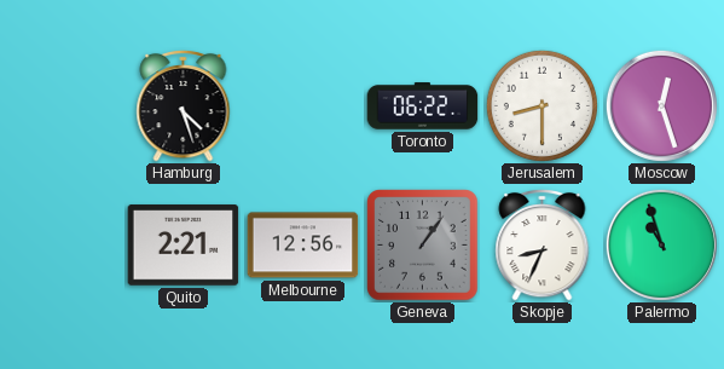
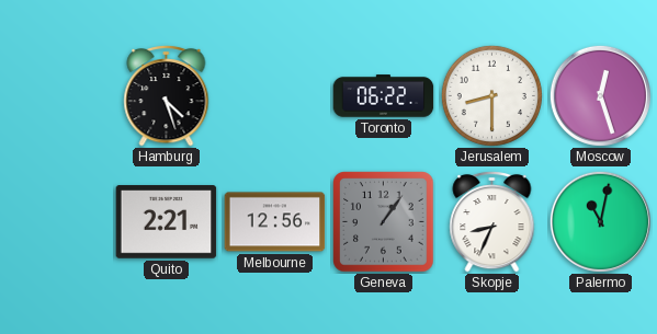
Palermo: 10:57 -> 11:02 (600, 221)
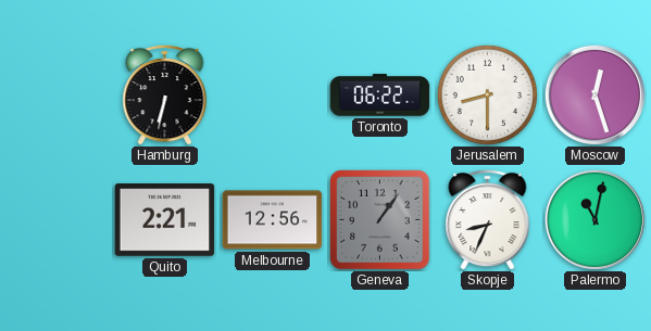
Hamburg: 4:27 -> 6:32 (165, 94)
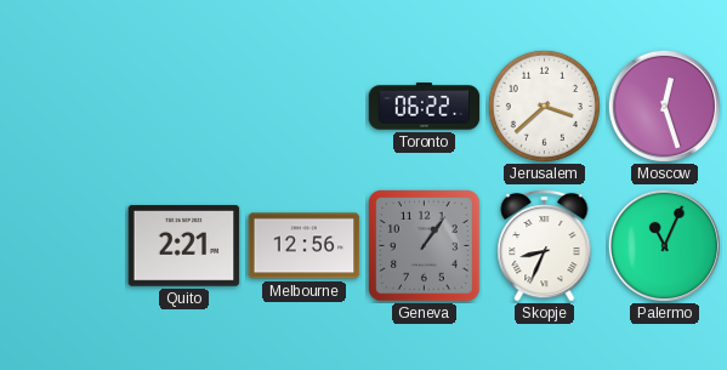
Hamburg: 6:32 -> none (165, 94)
Jerusalem: 8:30 -> 3:38 (544, 106)
Palermo: 11:02 -> 11:04 (664, 245)
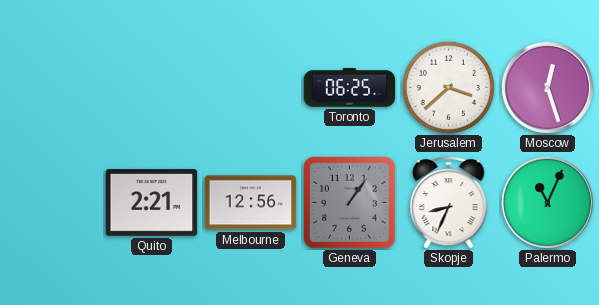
Toronto: 06:22 -> 06:25 (350, 88)
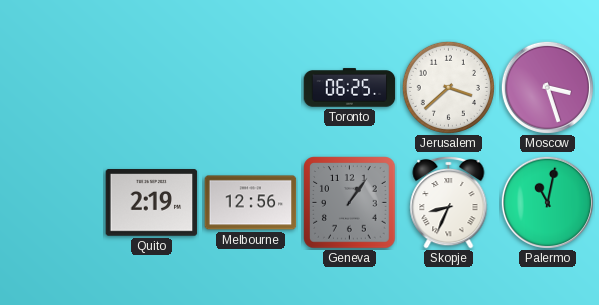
Moscow: 12:27 -> 3:27 (547, 87)
Quito: 2:21 -> 2:19 (152, 203)
Palermo: 11:04 -> 11:02 (547, 202)
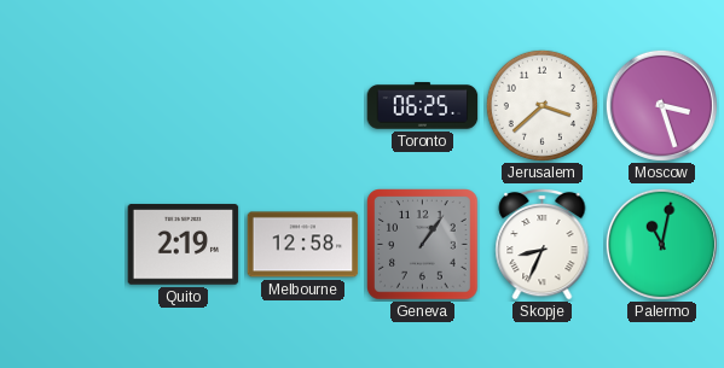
Melbourne: 12:56 -> 12:58 (303, 245)
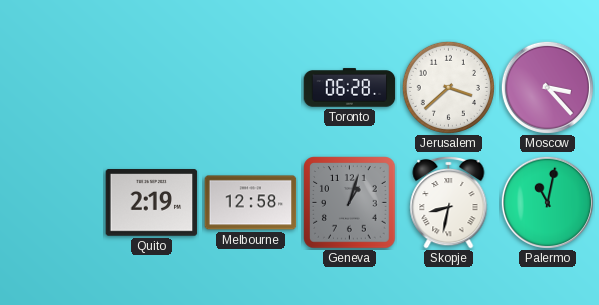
Toronto: 06:25 -> 06:28 (350, 88)
Moscow: 3:27 -> 3:23 (547, 87)
Geneva: 1:06 -> 1:03 (350, 203)
Skopje: 8:34 -> 8:32 (449, 202)
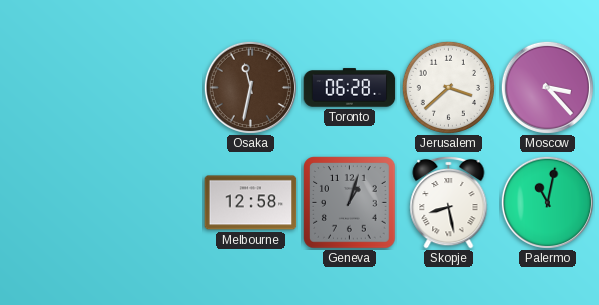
Osaka: none -> 11:32 (250, 87)
Quito: 2:19 -> none (152, 203)
Skopje: 8:32 -> 8:28 (449, 202)
